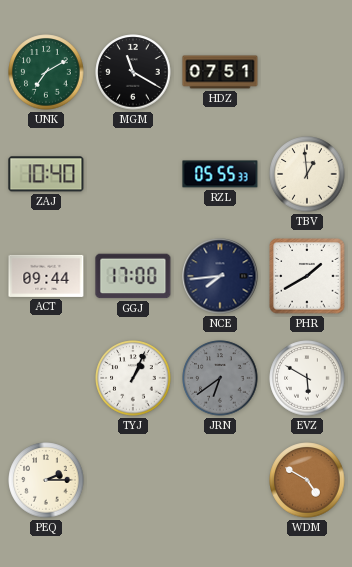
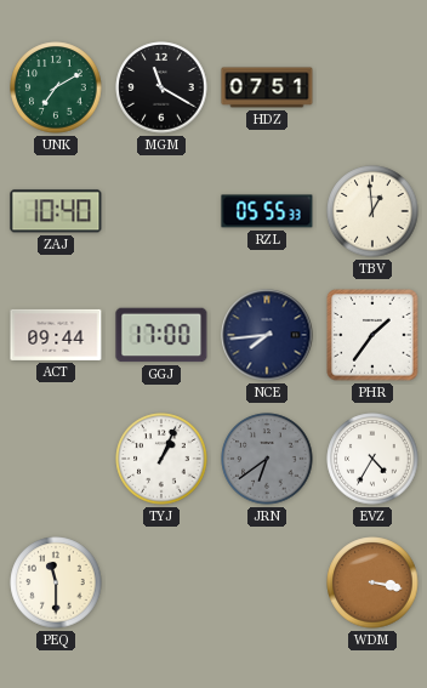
PHR: 1:40 -> 1:36 (372, 335)
EVZ: 5:50 -> 4:35 (372, 459)
PEQ: 2:15 -> 11:30 (56, 582)
WDM: 4:50 -> 3:17 (372, 582)
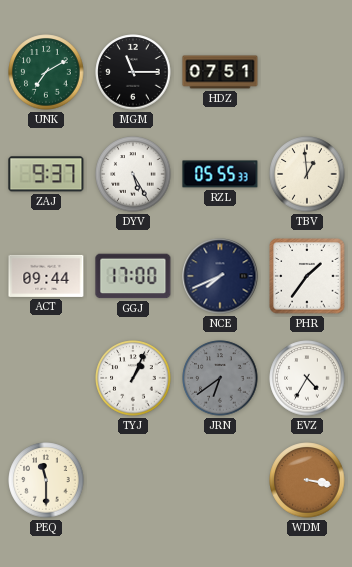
MGM: 11:20 -> 11:15 (133, 72)
ZAJ: 10:40 -> 9:37 (46, 174)
DYV: none -> 5:25 (133, 174)
NCE: 7:44 -> 7:41 (220, 276)
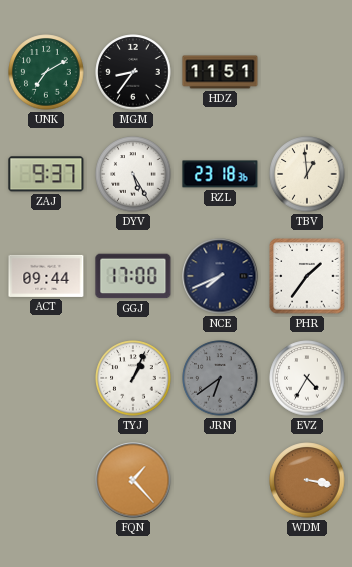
MGM: 11:15 -> 8:36 (133, 72)
HDZ: 07:51 -> 11:51 (220, 72)
RZL: 05:55 -> 23:18 (220, 174)
PEQ: 11:30 -> none (46, 480)
FQN: none -> 1:23 (133, 480)
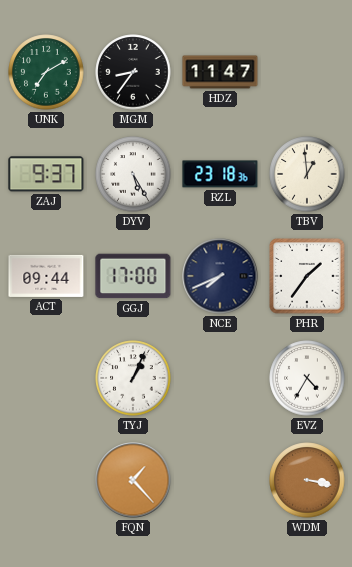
HDZ: 11:51 -> 11:47 (220, 72)
JRN: 6:39 -> none (220, 378)
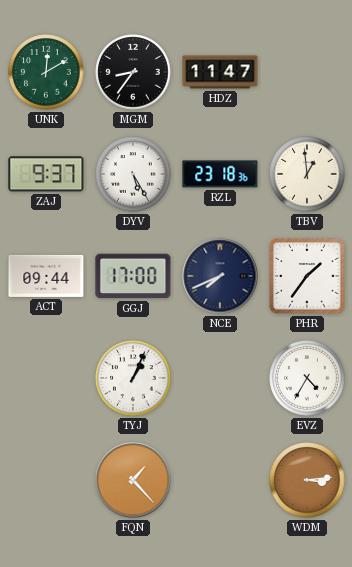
UNK: 7:10 -> 12:10 (46, 72)
WDM: 3:17 -> 3:14 (307, 480)
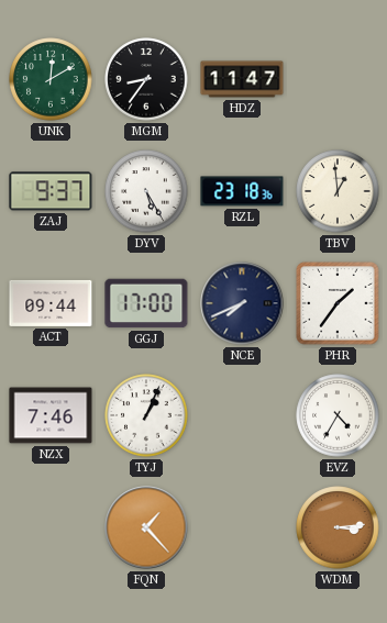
NZX: none -> 7:46 (51, 415)
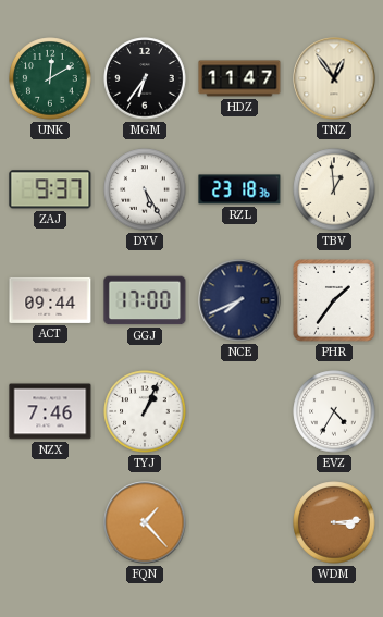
MGM: 8:36 -> 6:36 (145, 78)
TNZ: none -> 12:54 (334, 78)
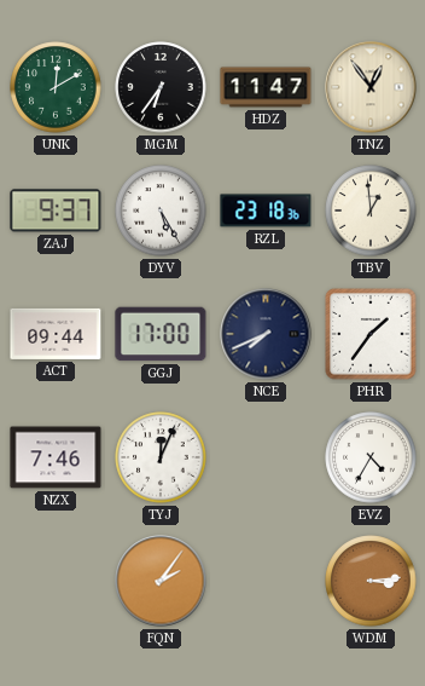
TYJ: 1:04 -> 12:04 (161, 457)
FQN: 1:23 -> 2:06 (161, 581)
